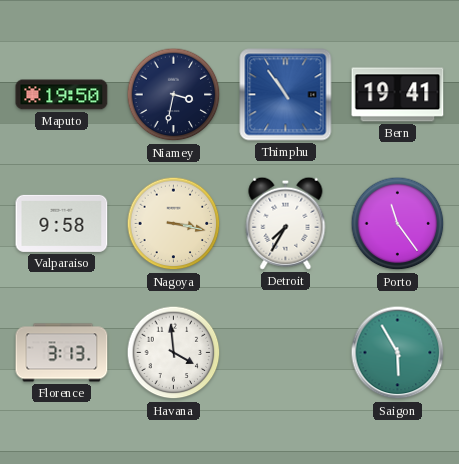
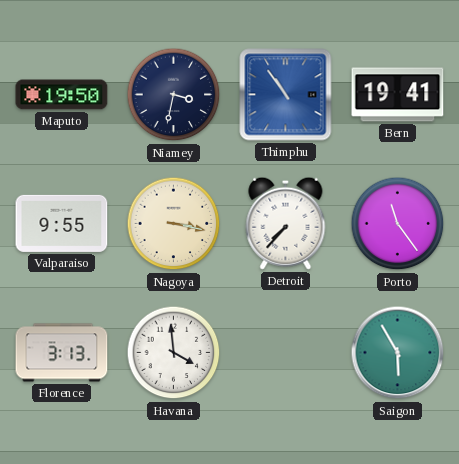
Valparaiso: 9:58 -> 9:55 (62, 223)
Detroit: 7:35 -> 7:37 (286, 223)
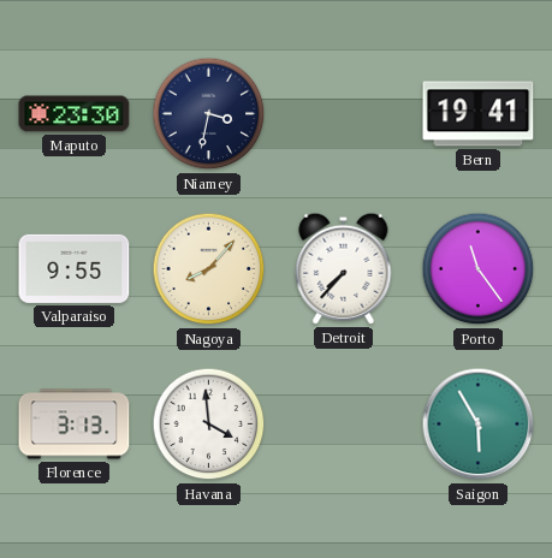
Maputo: 19:50 -> 23:30 (75, 114)
Thimphu: 10:54 -> none (286, 95)
Nagoya: 3:17 -> 8:07 (209, 269)
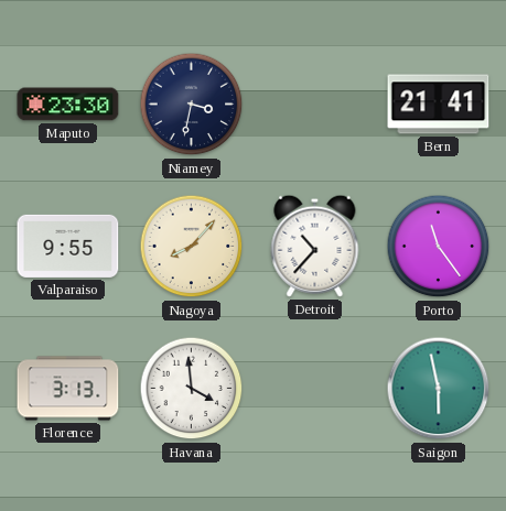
Bern: 19:41 -> 21:41 (439, 105)
Detroit: 7:37 -> 10:37 (315, 246)
Saigon: 5:55 -> 5:58 (439, 389)
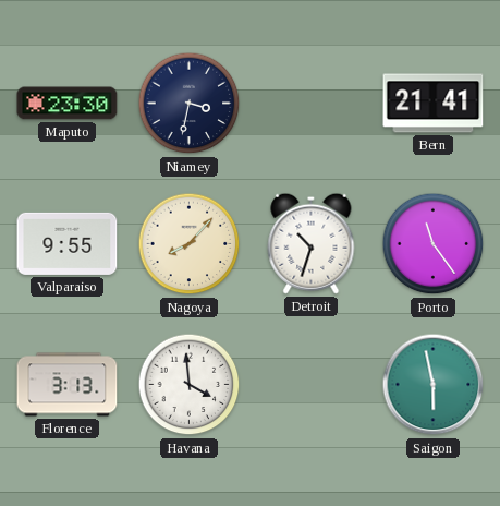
Detroit: 10:37 -> 10:33 (312, 243)
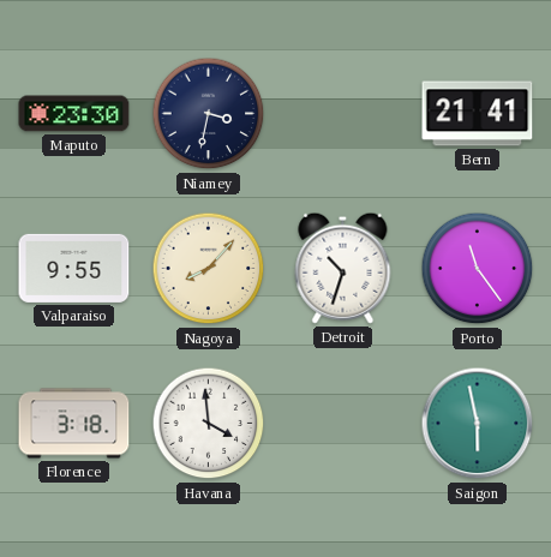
Florence: 3:13 -> 3:18 (74, 424)
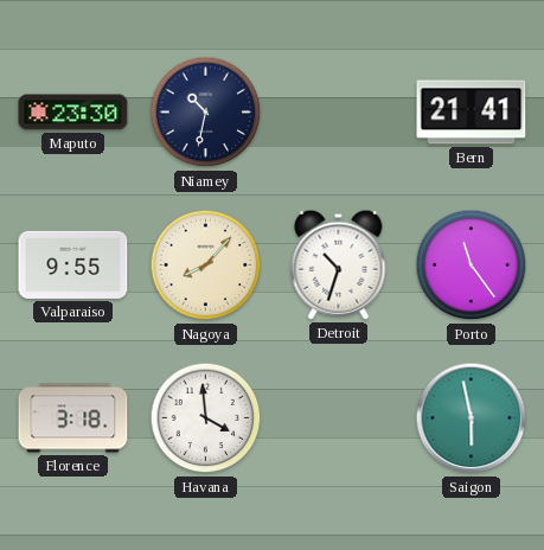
Niamey: 3:32 -> 10:32 (206, 113)
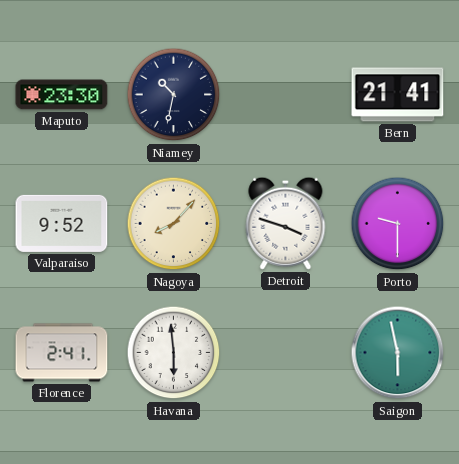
Valparaiso: 9:55 -> 9:52 (62, 223)
Detroit: 10:33 -> 3:48 (286, 223)
Porto: 11:24 -> 9:30 (398, 224)
Florence: 3:18 -> 2:41 (62, 353)
Havana: 3:59 -> 5:59 (174, 353)
